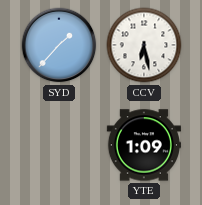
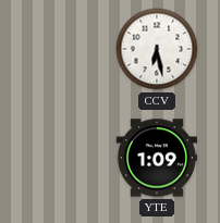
SYD: 1:37 -> none (59, 45)
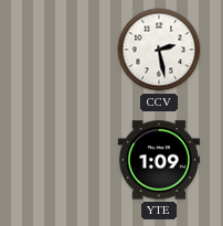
CCV: 6:28 -> 2:28 (159, 50)
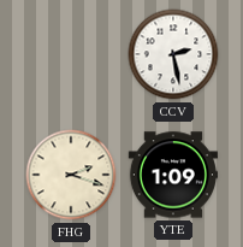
FHG: none -> 2:18 (71, 175)
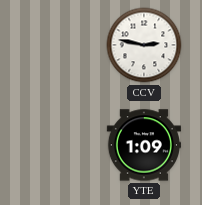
CCV: 2:28 -> 2:47 (144, 45)
FHG: 2:18 -> none (71, 175)
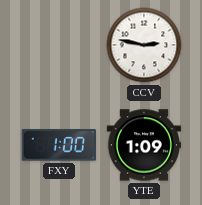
FXY: none -> 1:00 (59, 145)
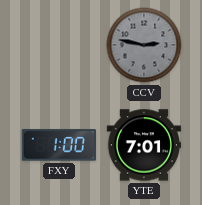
CCV dial: white -> grey (144, 45)
YTE: 1:09 -> 7:01 (144, 145)
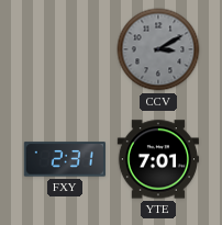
CCV: 2:47 -> 3:10 (158, 49)
FXY: 1:00 -> 2:31 (65, 159)
